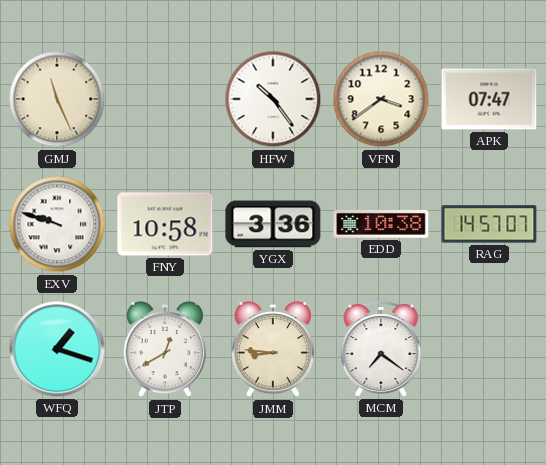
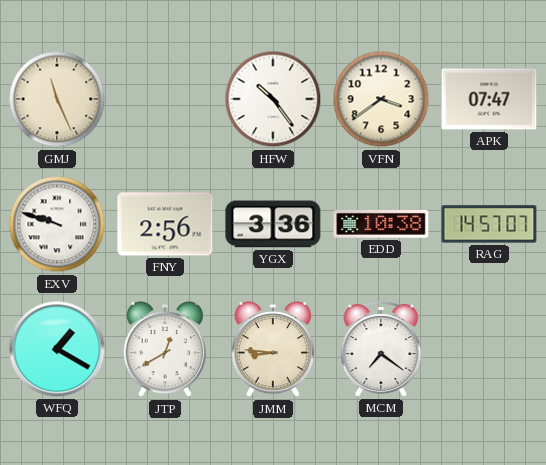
FNY: 10:58 -> 2:56 (165, 224)
WFQ: 1:18 -> 1:20 (57, 349)
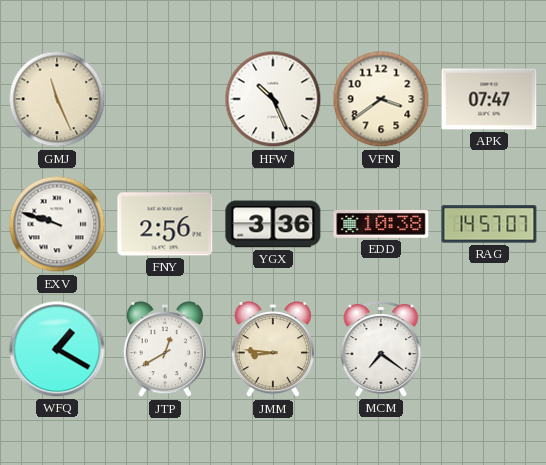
HFW: 10:24 -> 10:26 (273, 99)
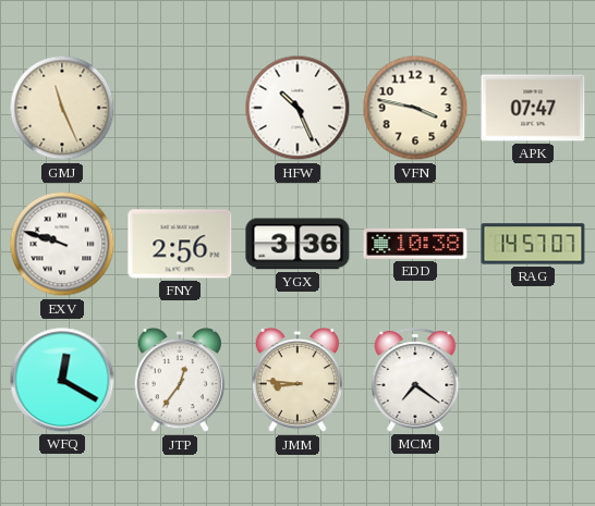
VFN: 3:39 -> 3:47 (415, 108)
WFQ: 1:20 -> 12:20 (62, 380)
JTP: 12:40 -> 12:36 (180, 381)
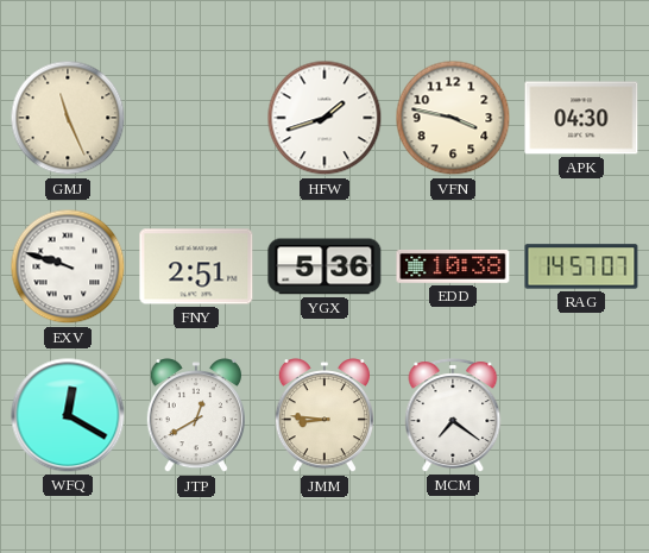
HFW: 10:26 -> 1:42 (324, 118)
APK: 07:47 -> 04:30 (581, 118)
FNY: 2:56 -> 2:51 (196, 266)
YGX: 3:36 -> 5:36 (324, 266)
JTP: 12:36 -> 12:40 (196, 416)
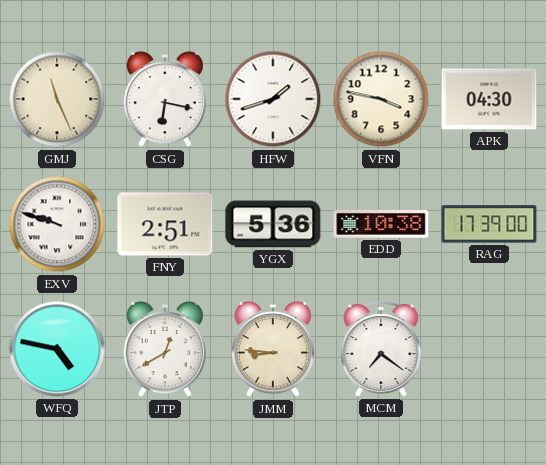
CSG: none -> 6:17 (165, 100)
RAG: 14:57 -> 17:39 (489, 224)
WFQ: 12:20 -> 4:47 (57, 349)
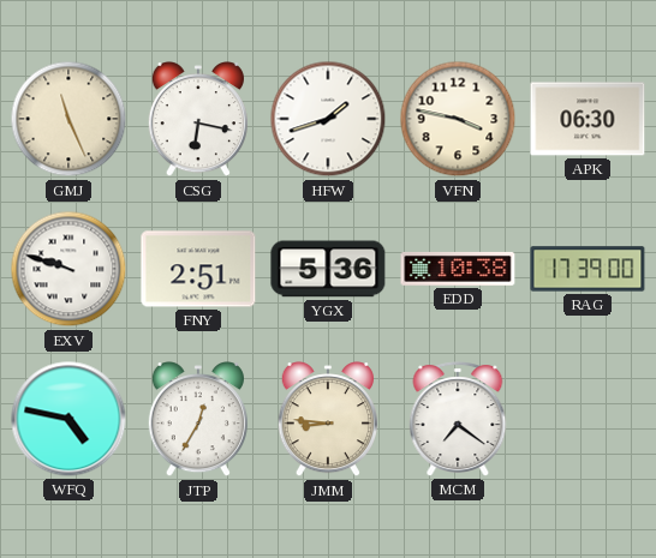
APK: 04:30 -> 06:30 (588, 119)
JTP: 12:40 -> 12:35 (198, 420)
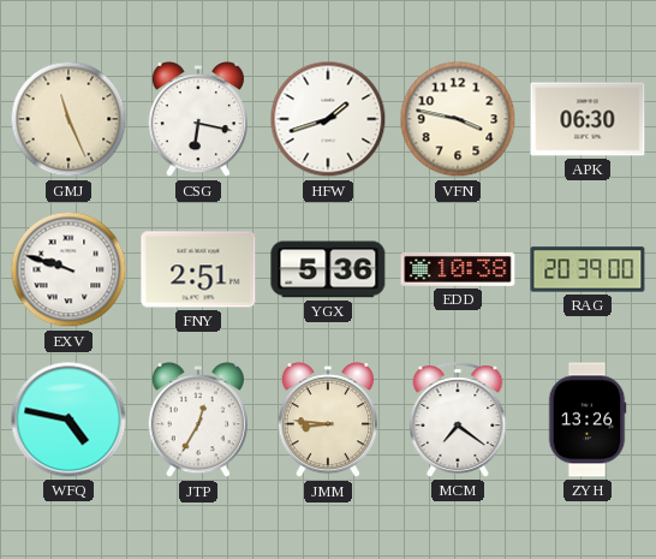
RAG: 17:39 -> 20:39 (588, 269)
ZYH: none -> 13:26 (588, 420)
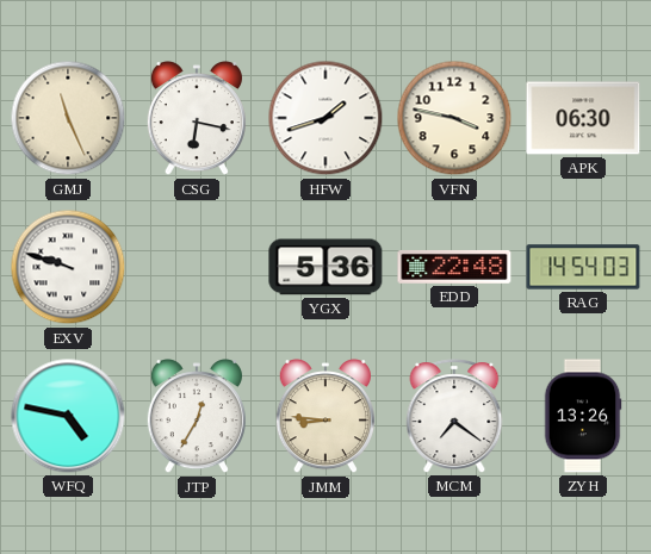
FNY: 2:51 -> none (198, 269)
EDD: 10:38 -> 22:48 (454, 267)
RAG: 20:39 -> 14:54 (583, 267)
